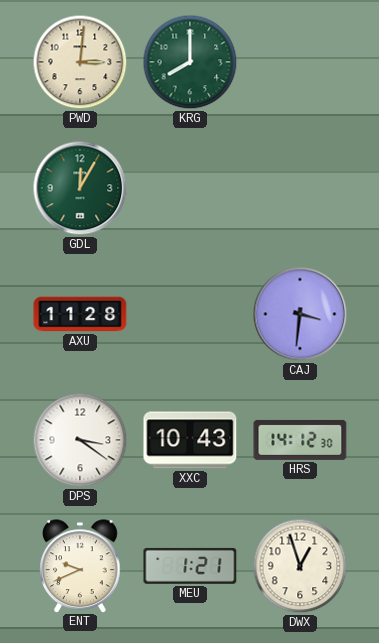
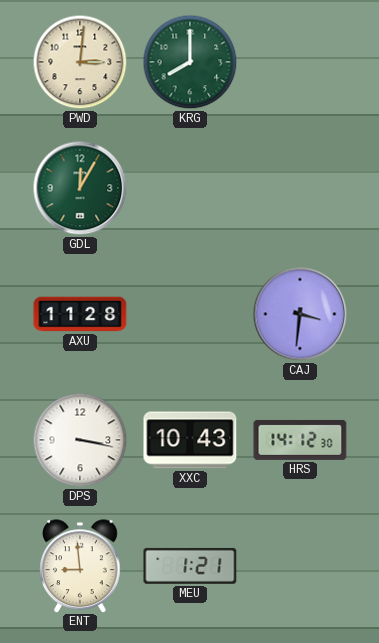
DPS: 3:21 -> 3:17 (80, 440)
ENT: 9:41 -> 8:59 (80, 566)
DWX: 12:57 -> none (300, 566)
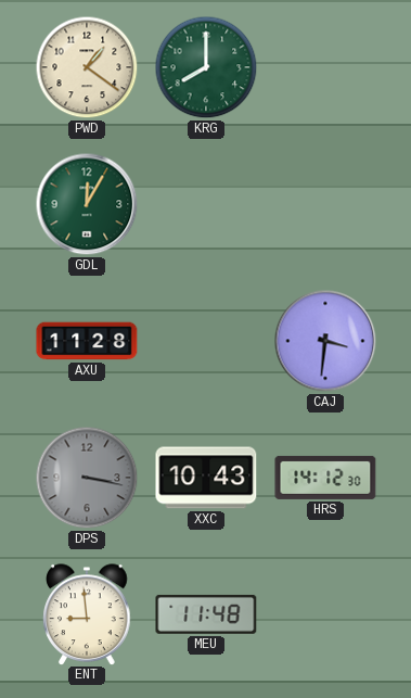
PWD: 3:01 -> 1:21 (87, 67)
DPS dial: white -> grey (87, 478)
MEU: 1:21 -> 11:48 (206, 614)
